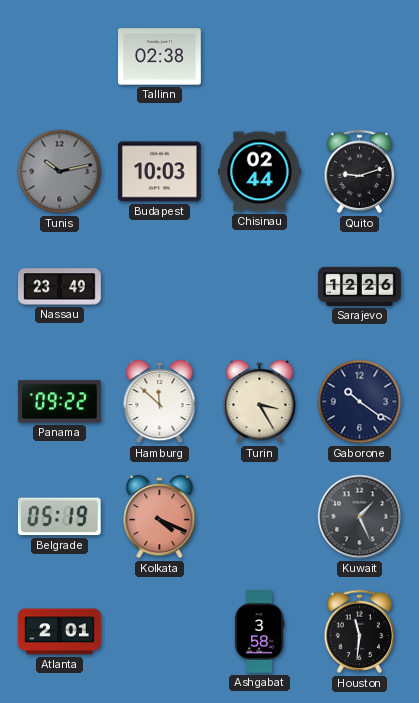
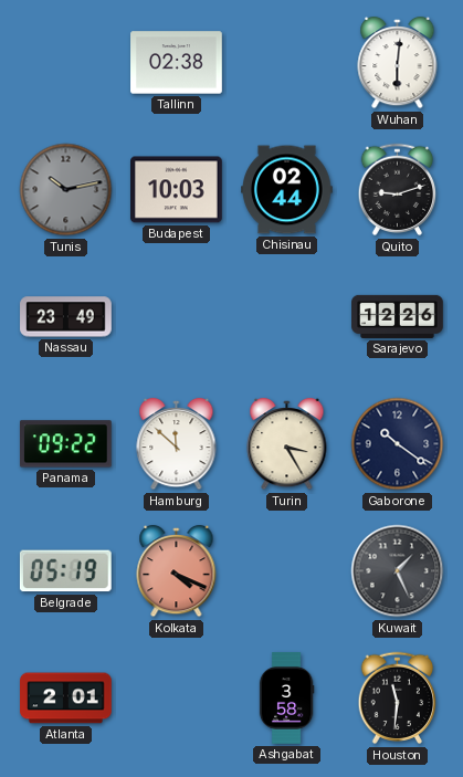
Wuhan: none -> 6:01 (398, 63)
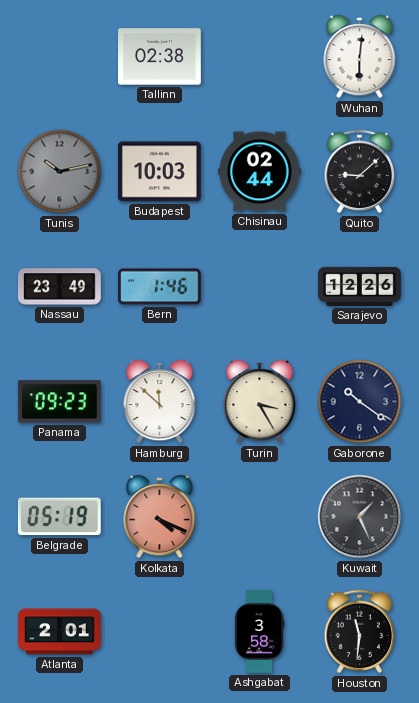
Quito: 9:12 -> 9:08 (360, 172)
Bern: none -> 1:46 (160, 287)
Panama: 09:22 -> 09:23 (60, 402)
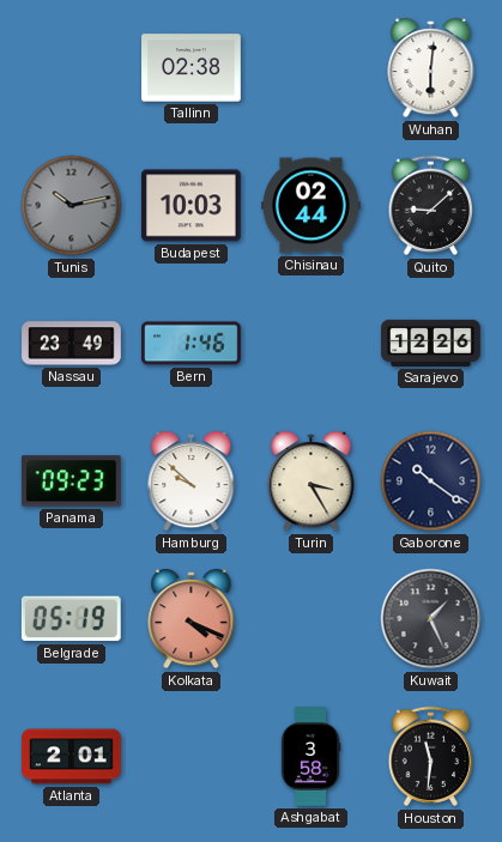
Hamburg: 11:52 -> 9:52 (192, 481)
